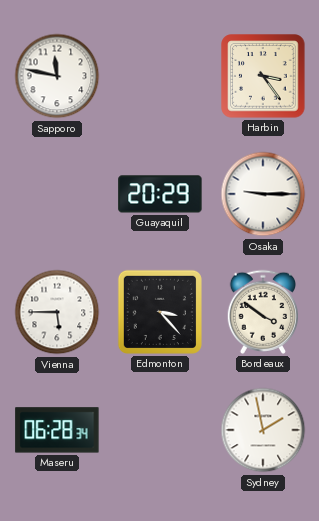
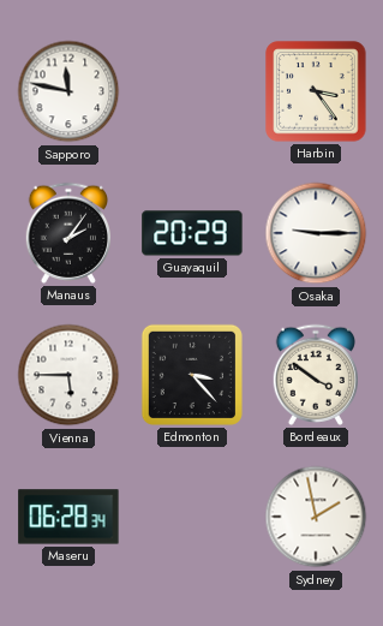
Manaus: none -> 2:06 (67, 233)
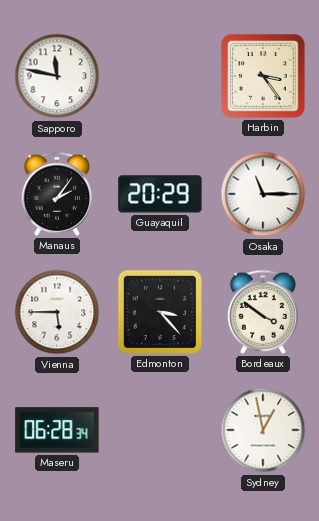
Osaka: 9:15 -> 11:15 (263, 194)
Sydney: 1:58 -> 12:58 (263, 430)
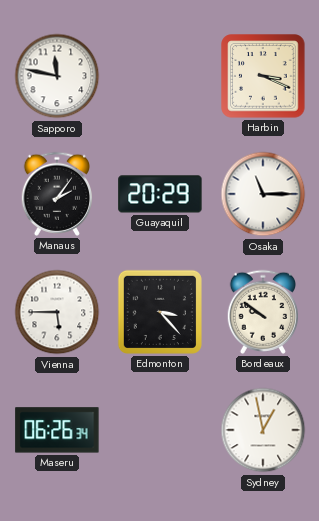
Harbin: 3:24 -> 3:19 (263, 76)
Bordeaux: 3:51 -> 9:51 (262, 312)
Maseru: 06:28 -> 06:26 (57, 430)
